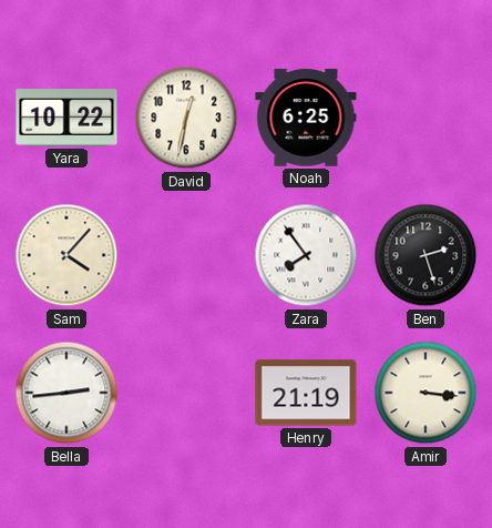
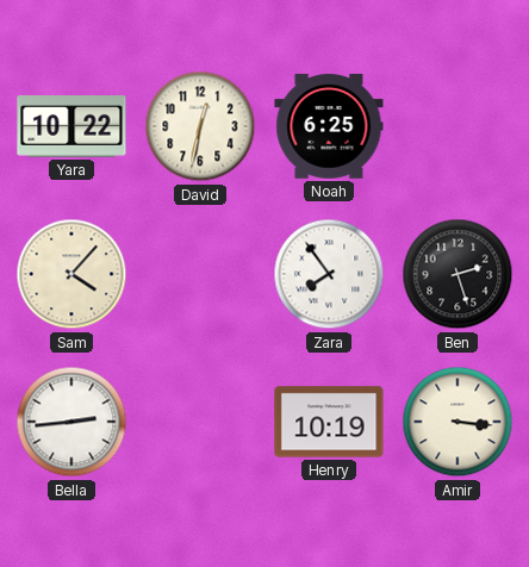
Henry: 21:19 -> 10:19 (329, 422)
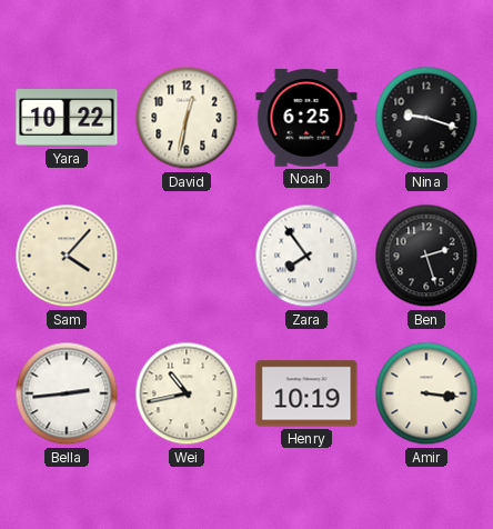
Nina: none -> 9:18 (426, 118)
Wei: none -> 10:43 (187, 393)
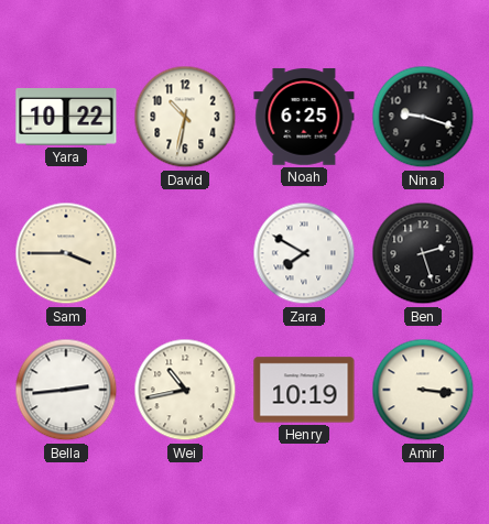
David: 12:32 -> 10:32 (185, 117)
Sam: 4:07 -> 3:45 (66, 253)
Zara: 7:54 -> 7:50 (304, 253)
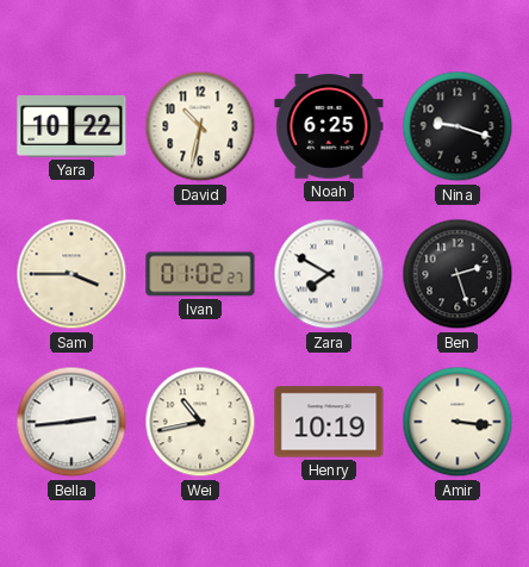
Ivan: none -> 01:02 (200, 274)
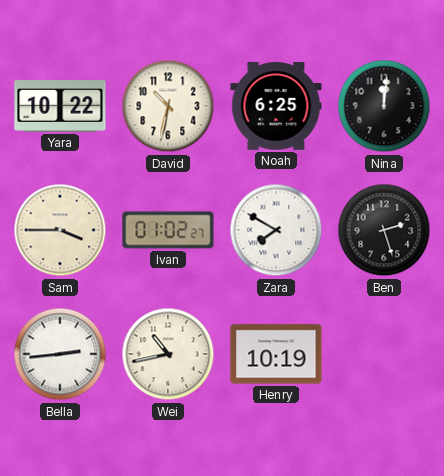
Nina: 9:18 -> 12:01 (384, 106)
Amir: 3:16 -> none (458, 422)
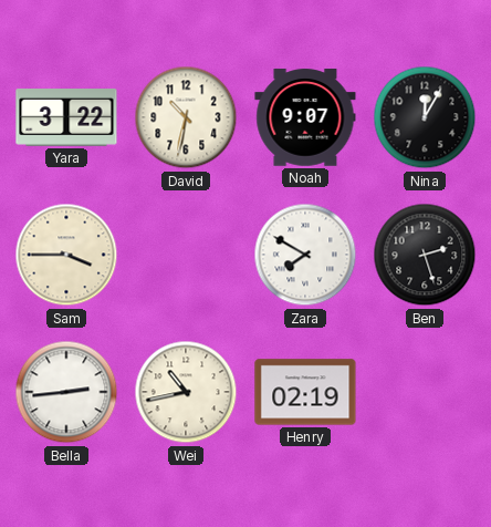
Yara: 10:22 -> 3:22 (66, 118)
Noah: 6:25 -> 9:07 (305, 117)
Nina: 12:01 -> 12:05 (425, 117)
Ivan: 01:02 -> none (168, 230)
Henry: 10:19 -> 02:19 (305, 392)
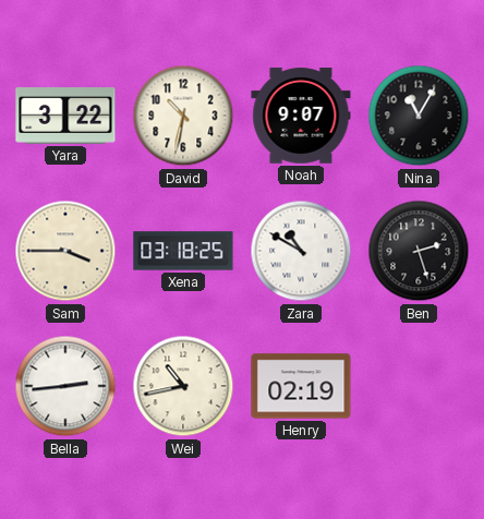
Nina: 12:05 -> 11:05 (419, 116)
Xena: none -> 03:18 (183, 251)
Zara: 7:50 -> 10:50 (301, 251)
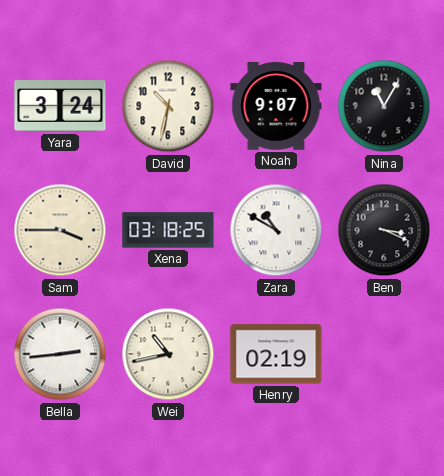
Yara: 3:22 -> 3:24 (60, 107)
Ben: 2:27 -> 3:19 (384, 230)
